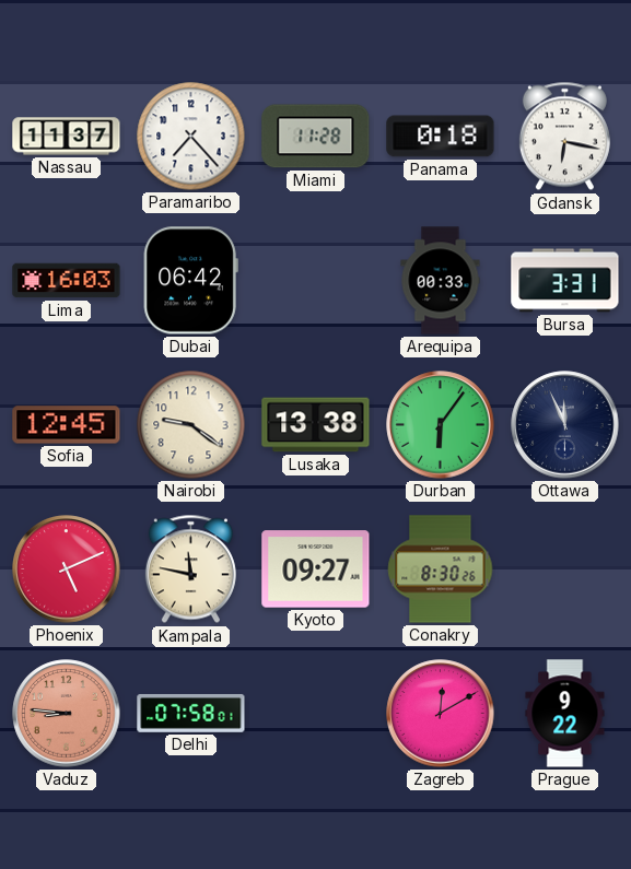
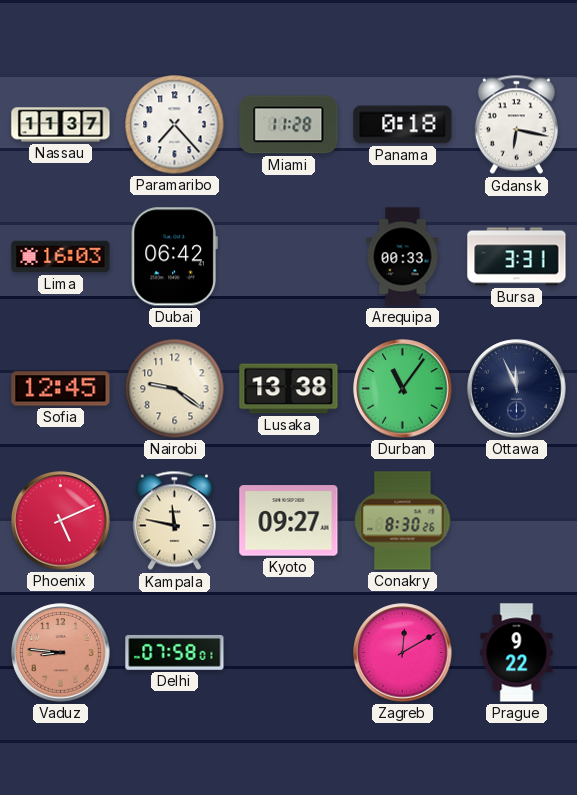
Durban: 6:06 -> 11:06 (403, 389)
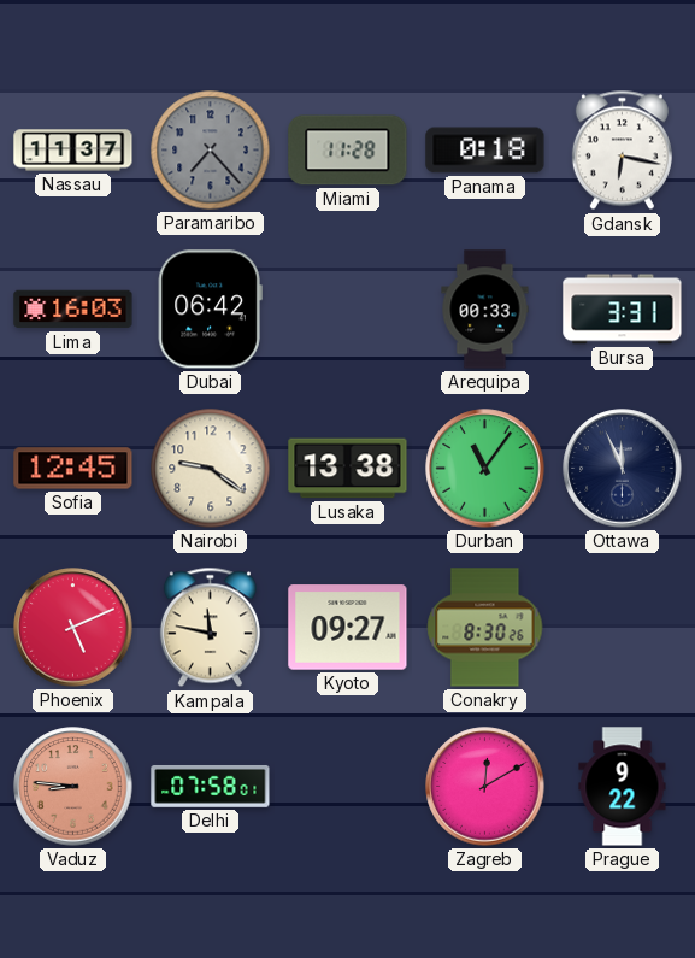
Paramaribo dial: white -> grey (211, 151)
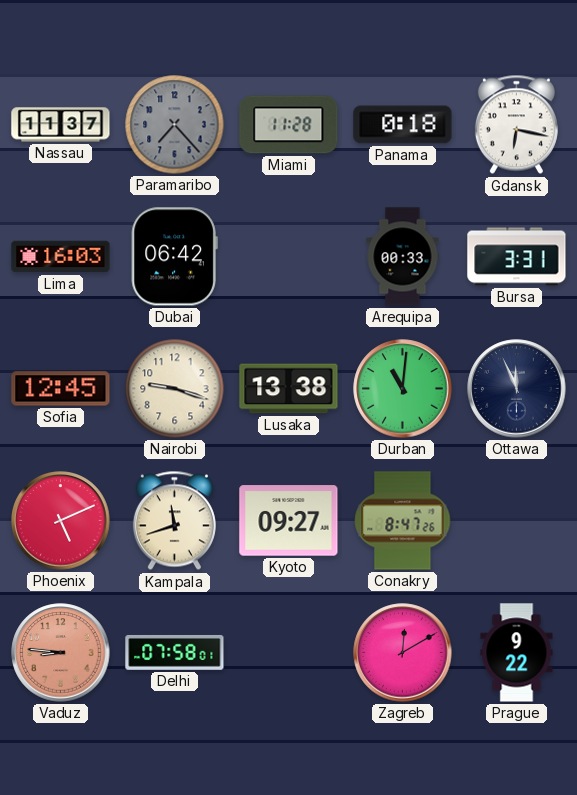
Nairobi: 9:21 -> 9:18 (175, 389)
Durban: 11:06 -> 11:01 (403, 389)
Kampala: 11:47 -> 11:42 (174, 521)
Conakry: 8:30 -> 8:47 (403, 521)
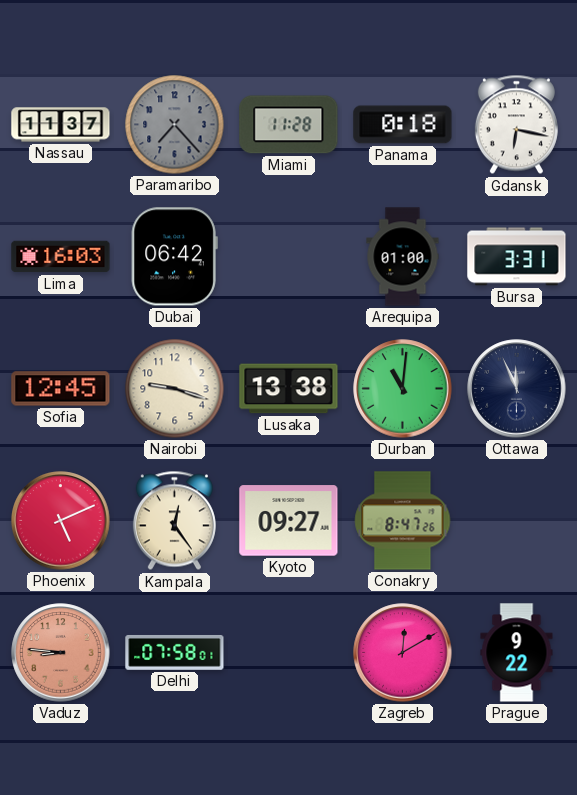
Arequipa: 00:33 -> 01:00 (403, 257)
Kampala: 11:42 -> 12:24 (174, 521)
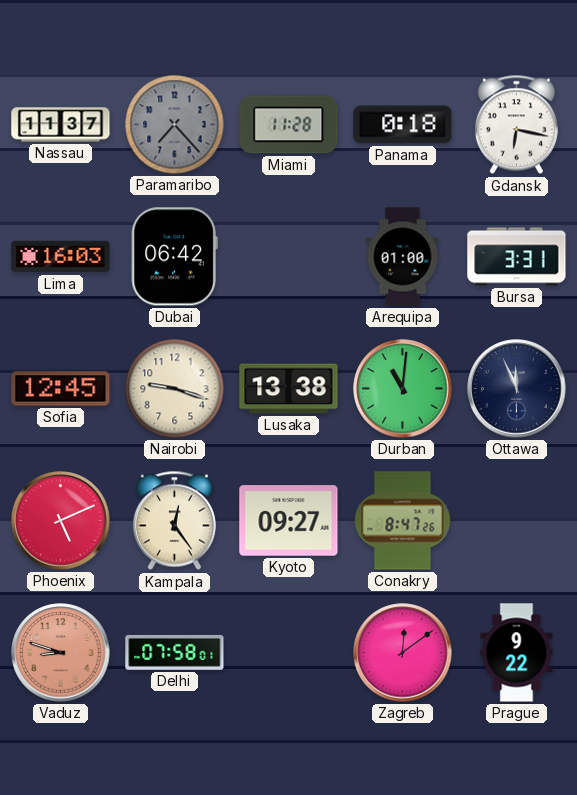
Vaduz: 8:46 -> 8:48 (61, 653)
Zagreb: 12:10 -> 12:09 (403, 653)
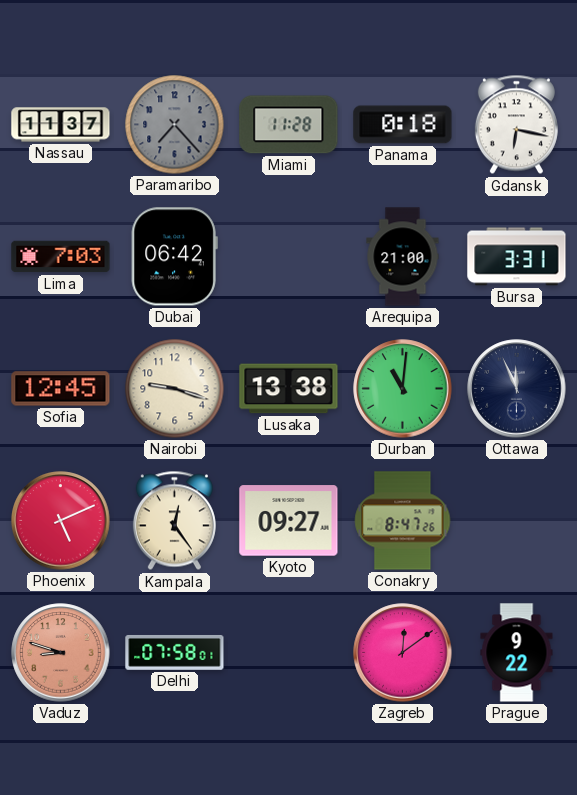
Lima: 16:03 -> 7:03 (61, 257)
Arequipa: 01:00 -> 21:00 (403, 257)
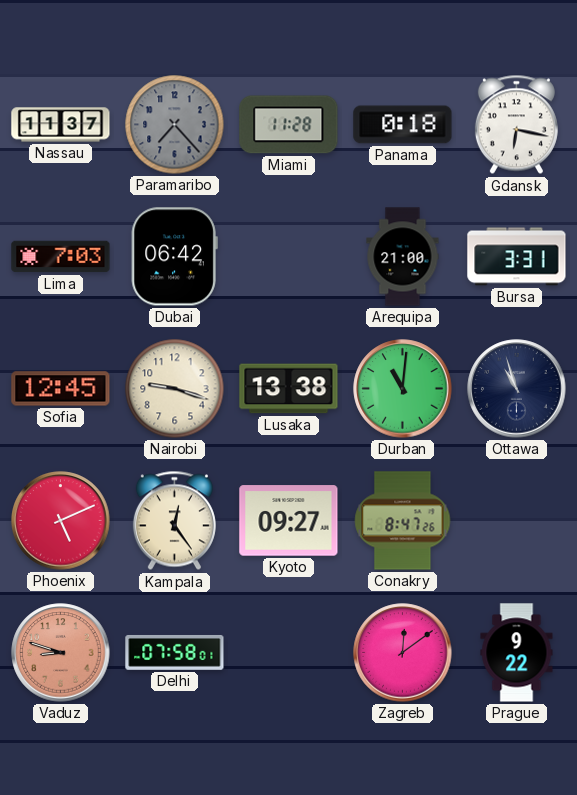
Ottawa: 11:56 -> 10:57 (517, 389)
